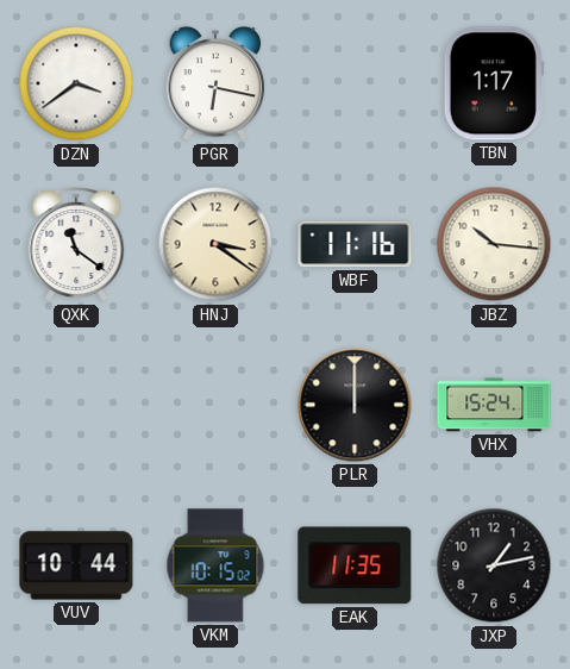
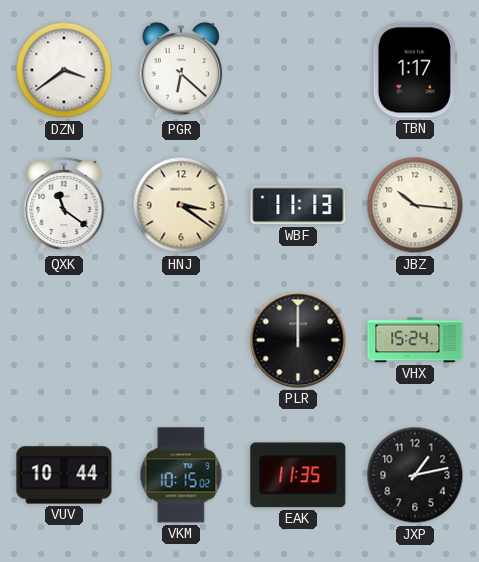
PGR: 6:17 -> 6:22 (181, 70)
WBF: 11:16 -> 11:13 (298, 205)
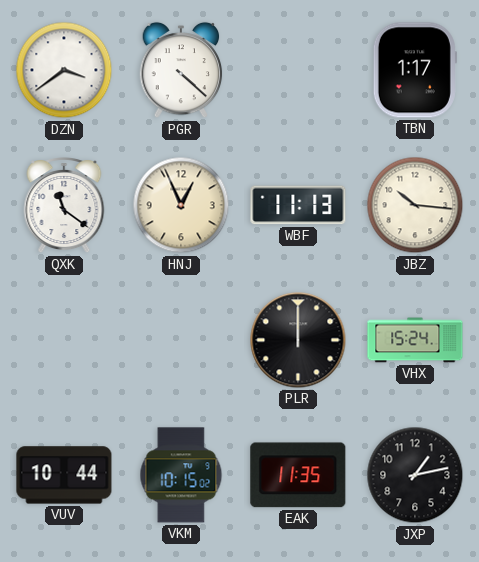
PGR: 6:22 -> 4:22 (181, 70)
HNJ: 3:21 -> 12:56 (181, 205)
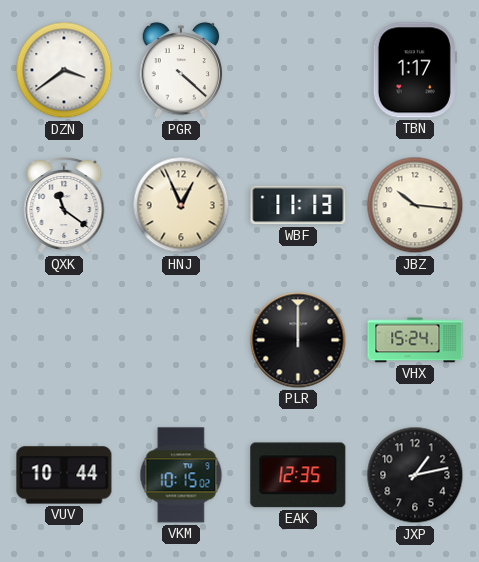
EAK: 11:35 -> 12:35 (298, 475)
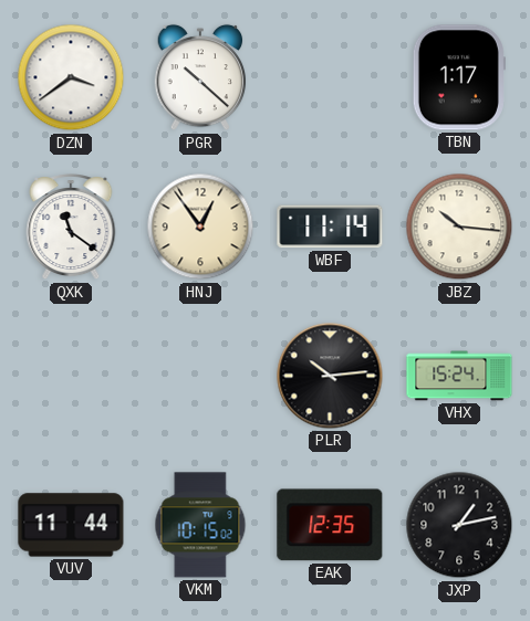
PGR: 4:22 -> 10:22 (200, 77)
HNJ: 12:56 -> 12:54 (200, 227)
WBF: 11:13 -> 11:14 (330, 227)
PLR: 12:00 -> 10:14 (330, 376)
VUV: 10:44 -> 11:44 (71, 525)
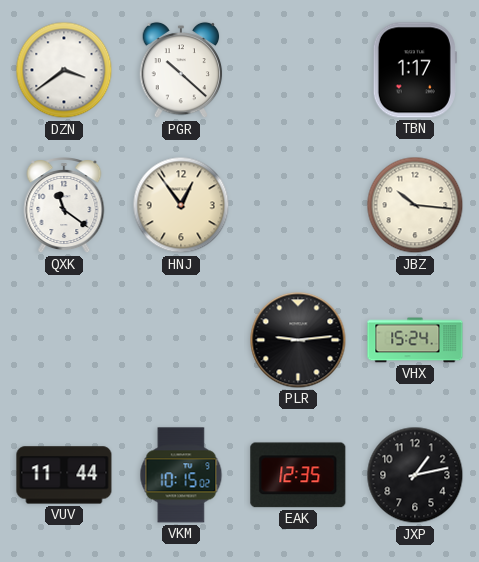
WBF: 11:14 -> none (330, 227)
PLR: 10:14 -> 9:14 (298, 340)
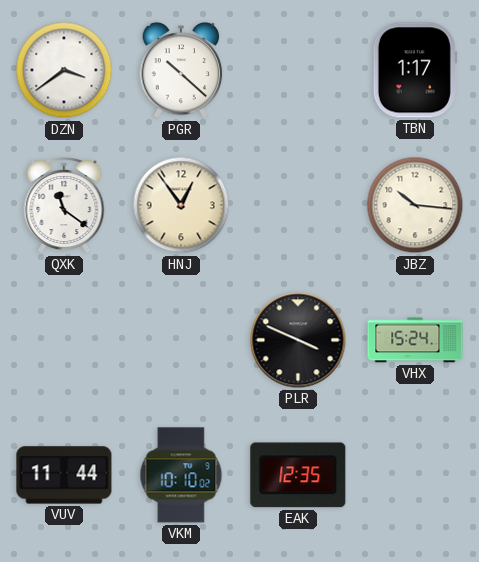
PLR: 9:14 -> 3:49 (298, 340)
VKM: 10:15 -> 10:10 (181, 475)
JXP: 1:13 -> none (415, 475)
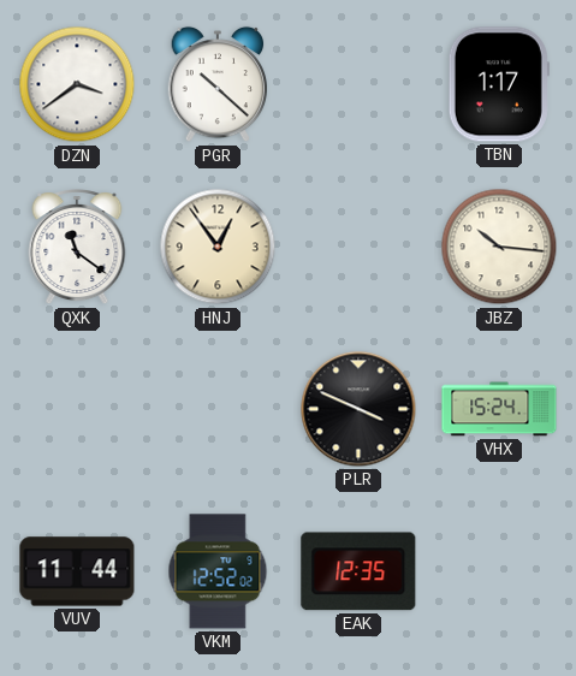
VKM: 10:10 -> 12:52 (218, 571)
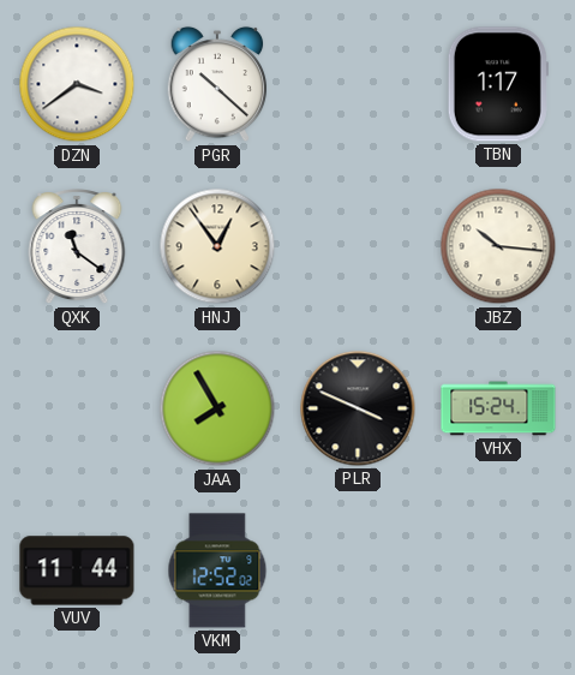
JAA: none -> 7:55 (217, 408)
EAK: 12:35 -> none (358, 571)
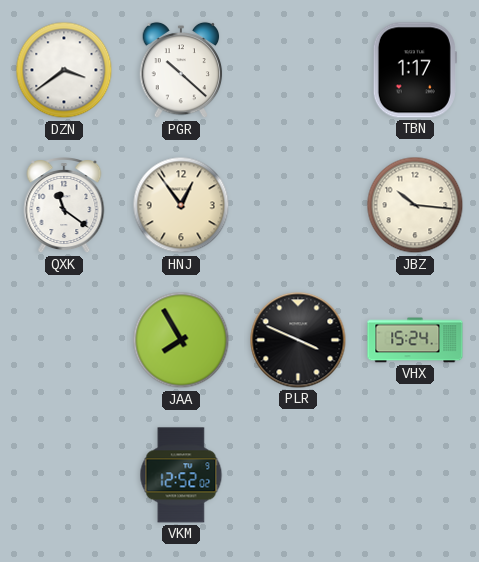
VUV: 11:44 -> none (77, 571)
